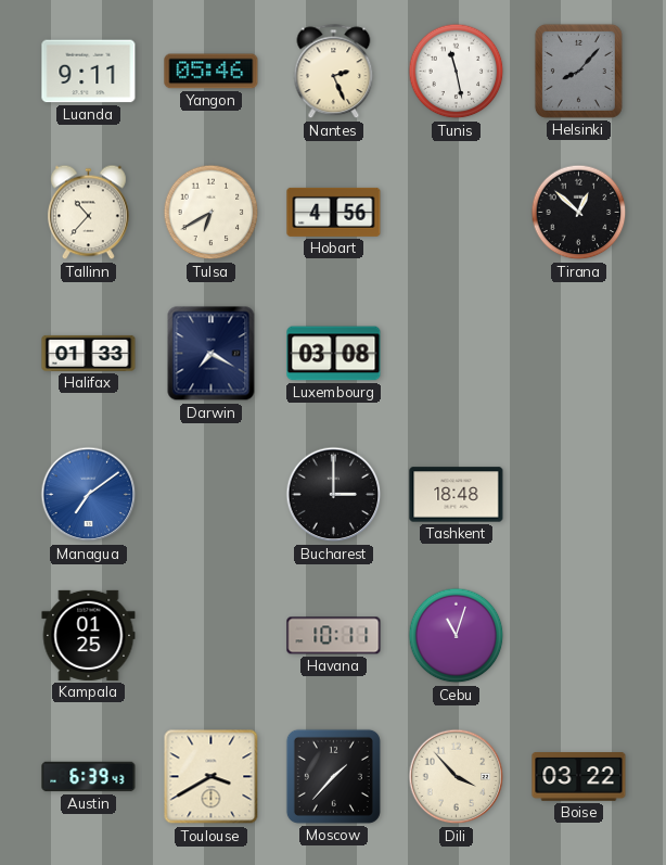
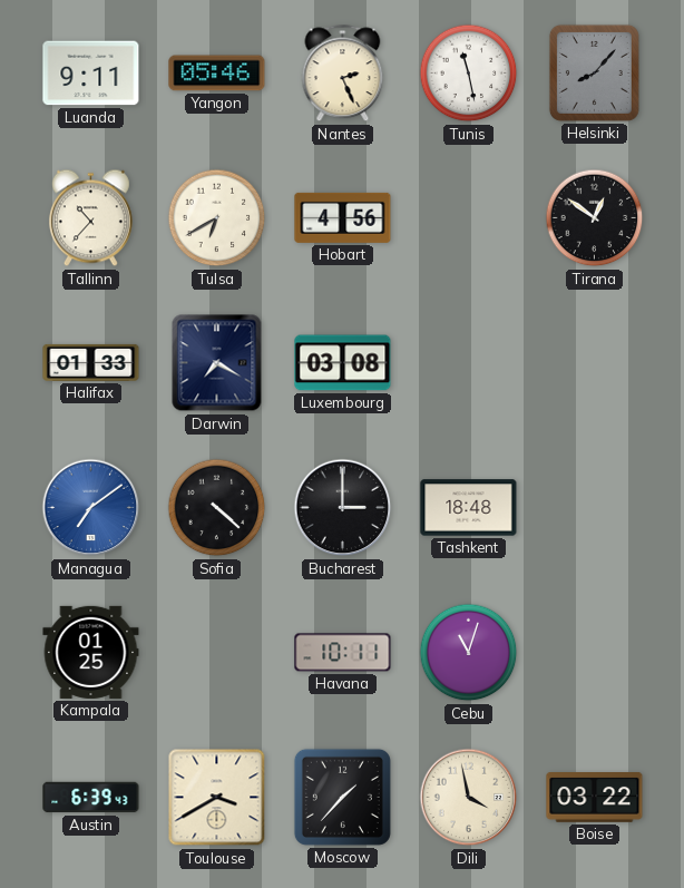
Tirana: 12:52 -> 12:51 (595, 218)
Sofia: none -> 4:22 (217, 508)
Dili: 3:53 -> 3:58 (469, 798)
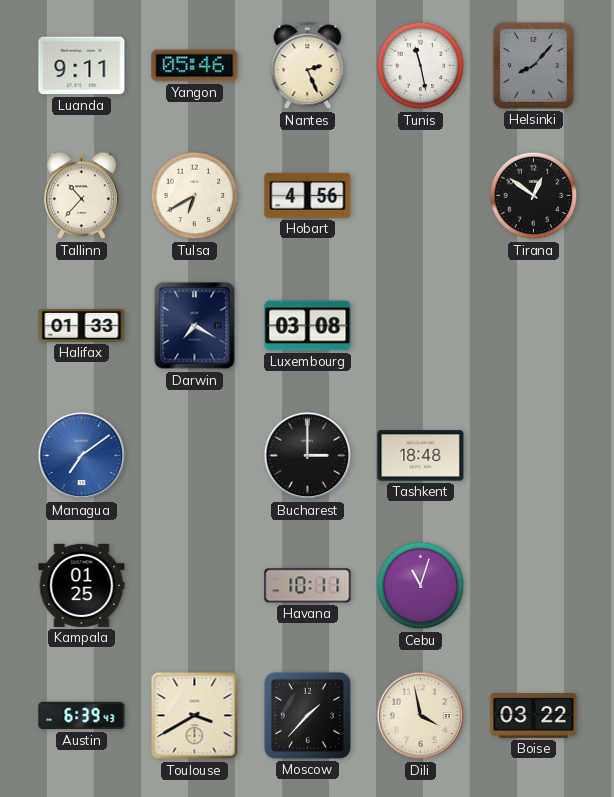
Sofia: 4:22 -> none (217, 508)
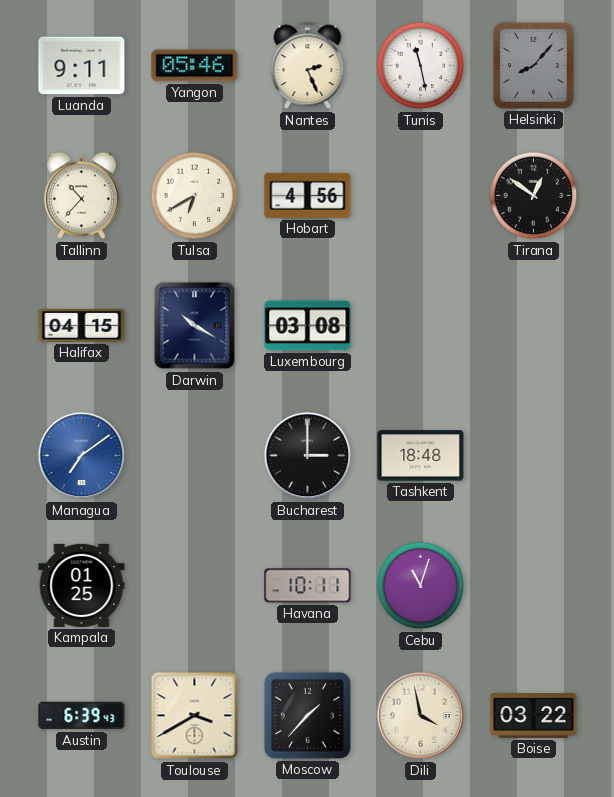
Halifax: 01:33 -> 04:15 (82, 325)
Darwin: 7:20 -> 10:20 (195, 326)
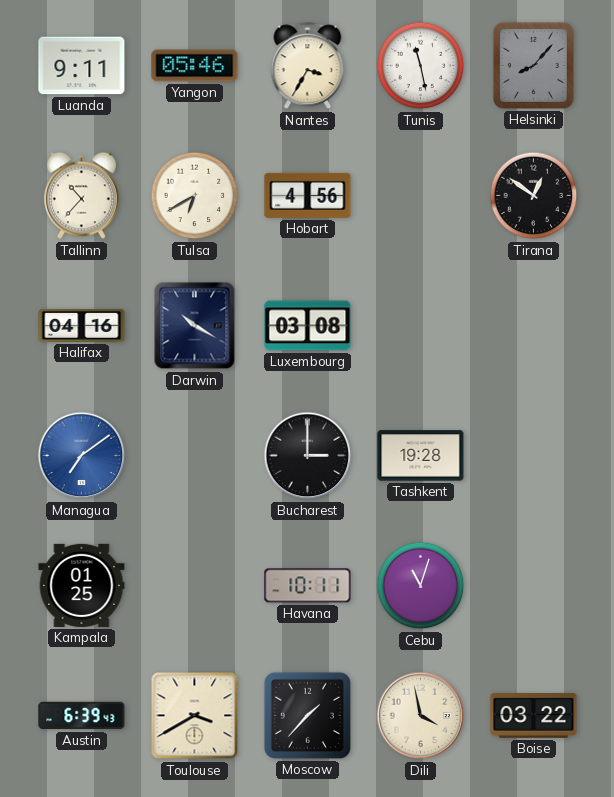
Nantes: 2:26 -> 3:35 (308, 66)
Halifax: 04:15 -> 04:16 (82, 325)
Tashkent: 18:48 -> 19:28 (421, 456)
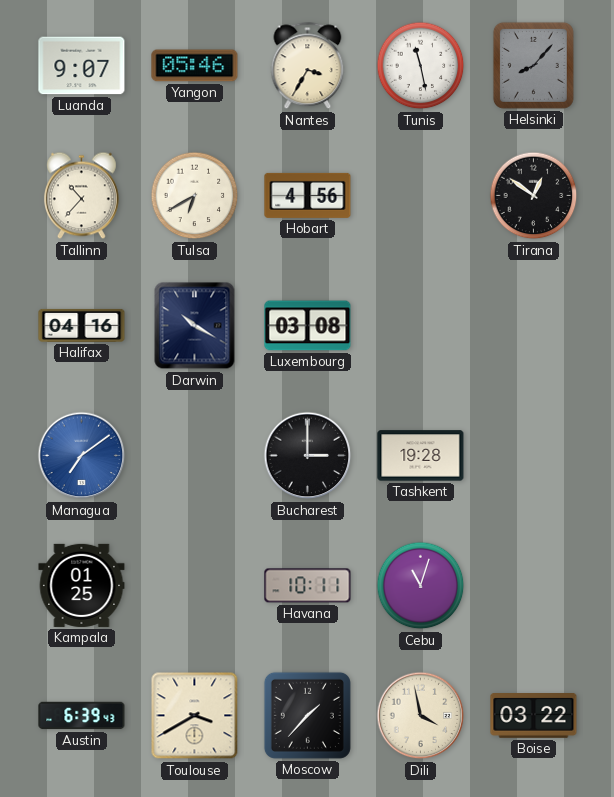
Luanda: 9:11 -> 9:07 (82, 66)
